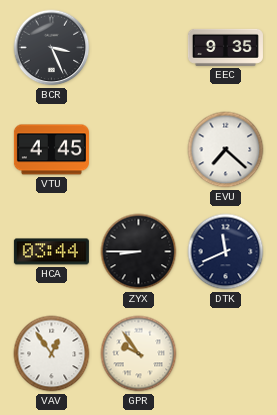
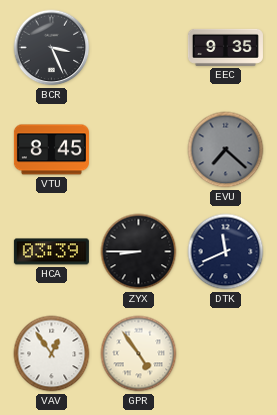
VTU: 4:45 -> 8:45 (51, 150)
EVU dial: white -> grey (226, 150)
HCA: 03:44 -> 03:39 (51, 252)
GPR: 9:54 -> 4:54 (139, 354)
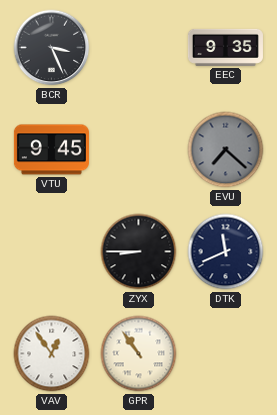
VTU: 8:45 -> 9:45 (51, 150)
HCA: 03:39 -> none (51, 252)
GPR: 4:54 -> 10:54 (139, 354)
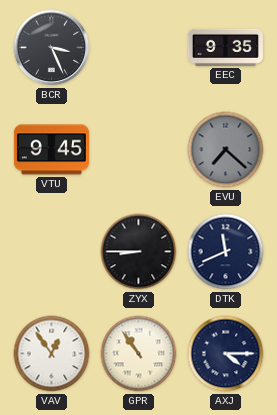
AXJ: none -> 4:15 (226, 354)
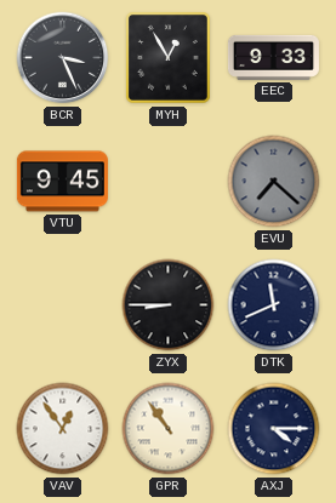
MYH: none -> 12:55 (169, 58)
EEC: 9:35 -> 9:33 (273, 57)
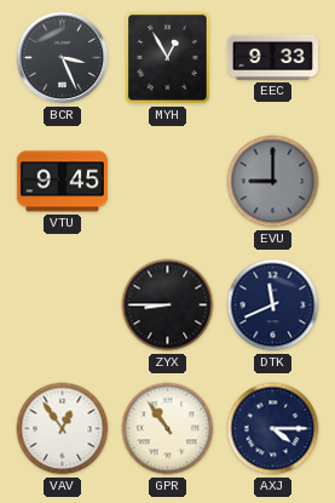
EVU: 7:22 -> 9:00 (273, 182)
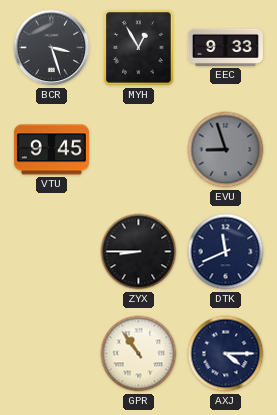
BCR: 3:26 -> 3:27 (52, 48)
EVU: 9:00 -> 8:57 (226, 150)
VAV: 12:54 -> none (63, 429)
